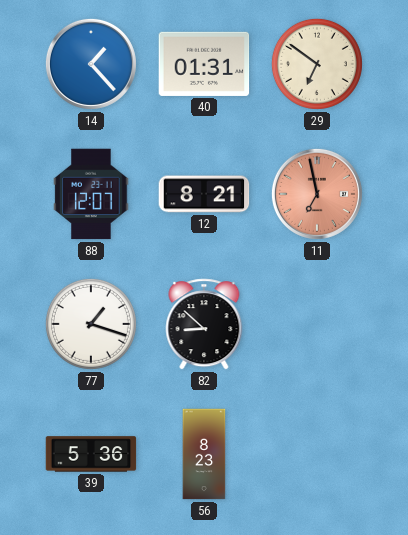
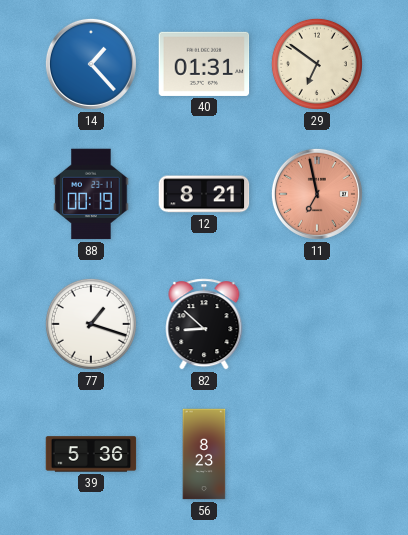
88: 12:07 -> 00:19 (91, 194)
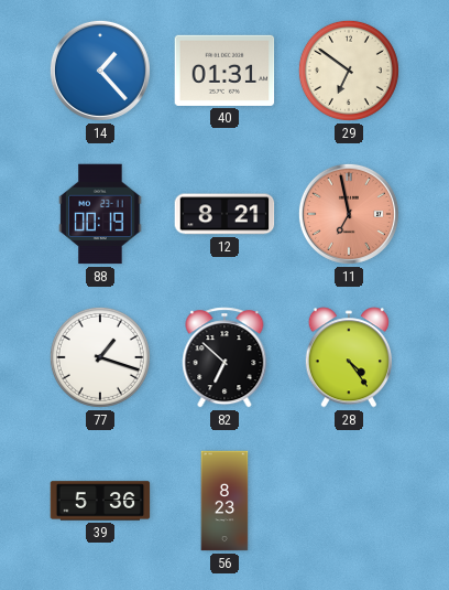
82: 8:52 -> 6:52 (225, 357)
28: none -> 4:24 (348, 357)
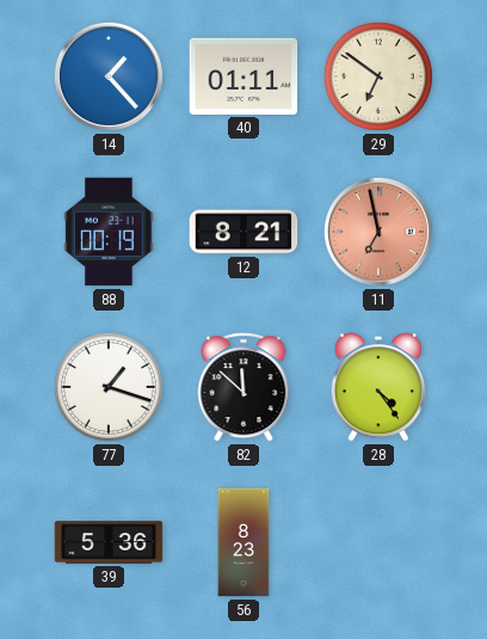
40: 01:31 -> 01:11 (243, 76)
82: 6:52 -> 11:52 (243, 387)
